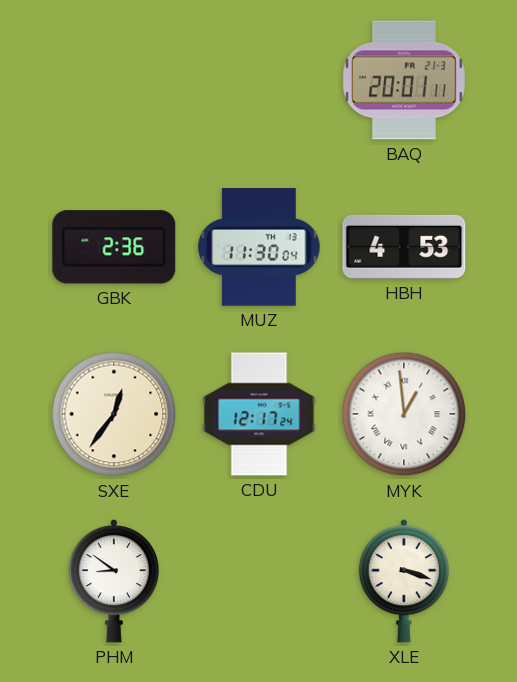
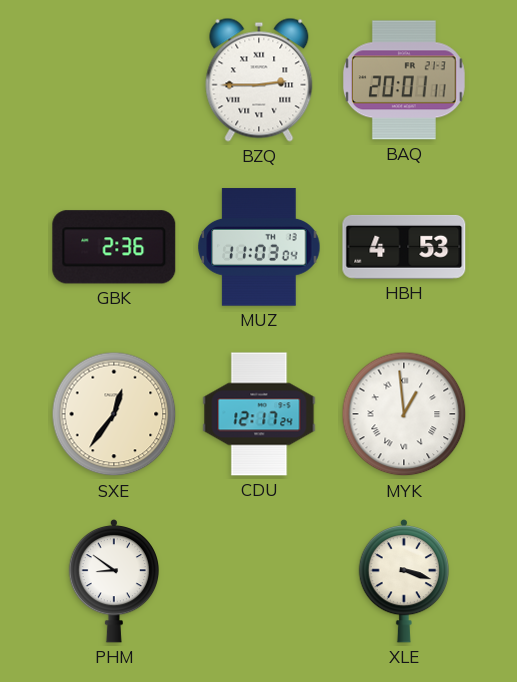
BZQ: none -> 2:45 (259, 80)
MUZ: 11:30 -> 11:03 (259, 247)
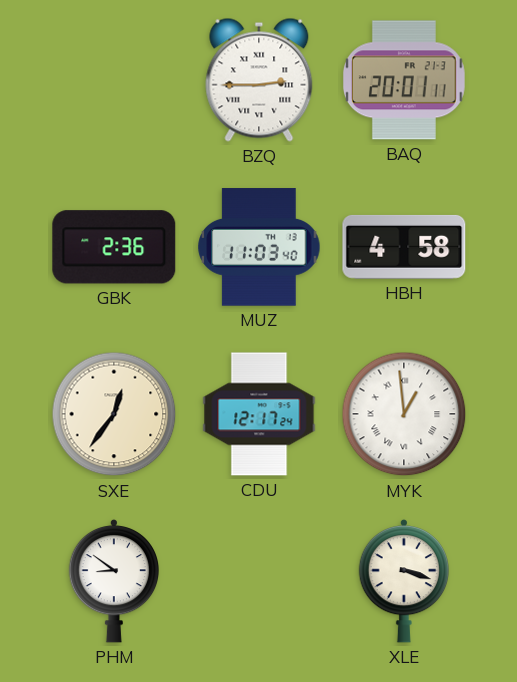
MUZ: 11:03:04 -> 11:03:40 (259, 247)
HBH: 4:53 -> 4:58 (404, 247)
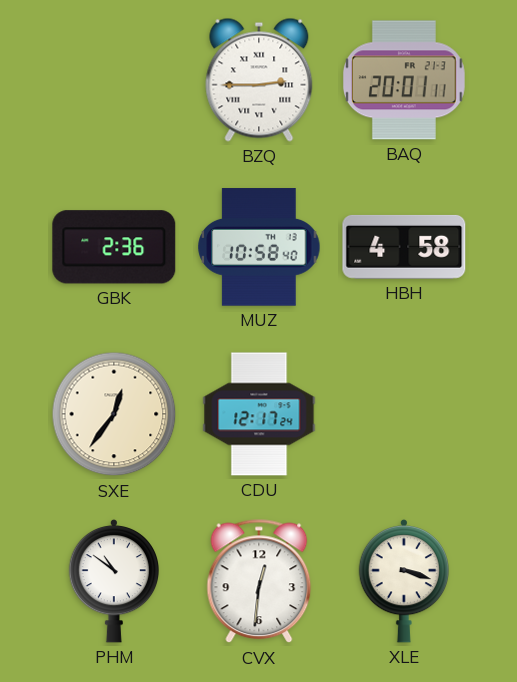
MUZ: 11:03 -> 10:58 (259, 247)
MYK: 12:59 -> none (404, 414)
PHM: 8:51 -> 10:51 (113, 581)
CVX: none -> 12:31 (259, 581)
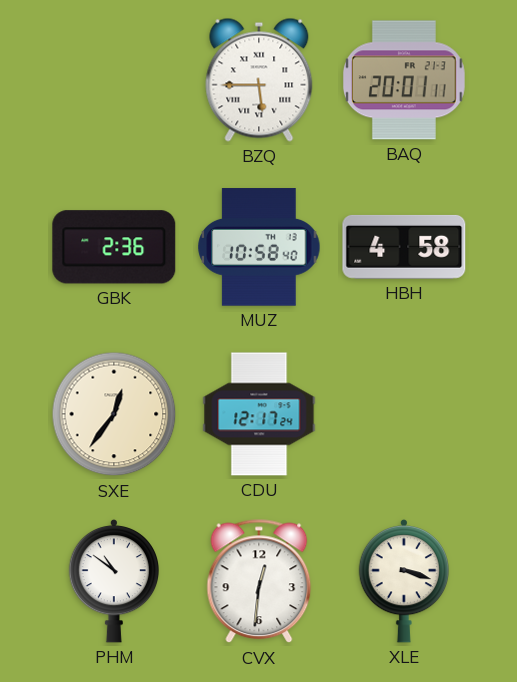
BZQ: 2:45 -> 5:45 (259, 80)
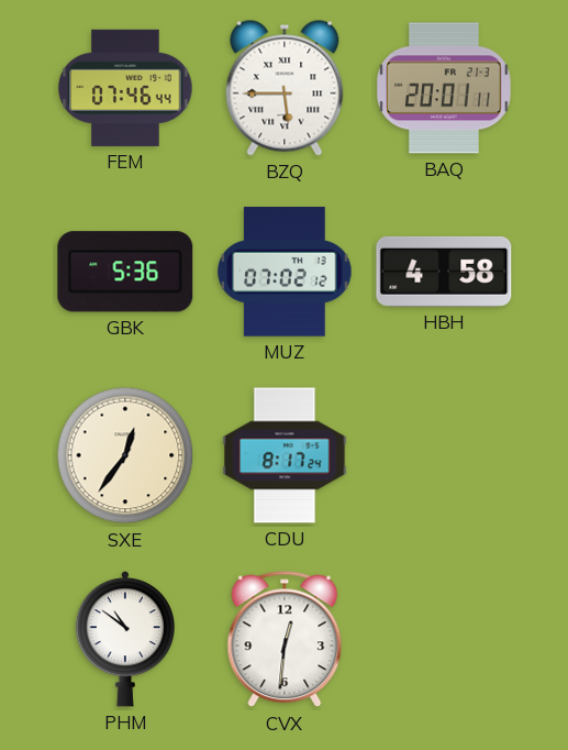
FEM: none -> 07:46 (125, 88)
GBK: 2:36 -> 5:36 (125, 272)
MUZ: 10:58 -> 07:02 (285, 272)
CDU: 12:17 -> 8:17 (285, 455)
XLE: 3:18 -> none (403, 581)
